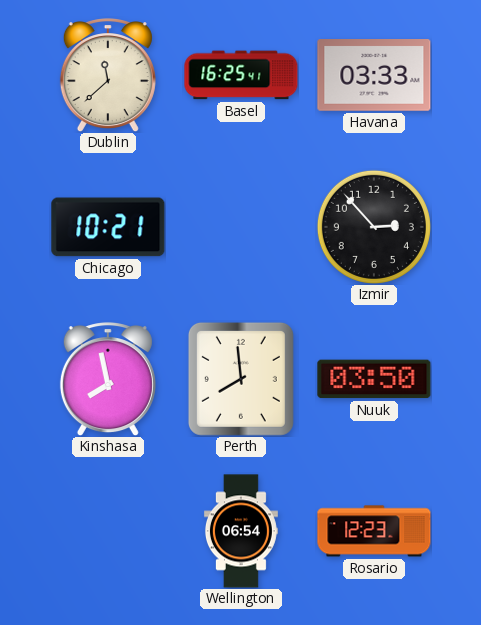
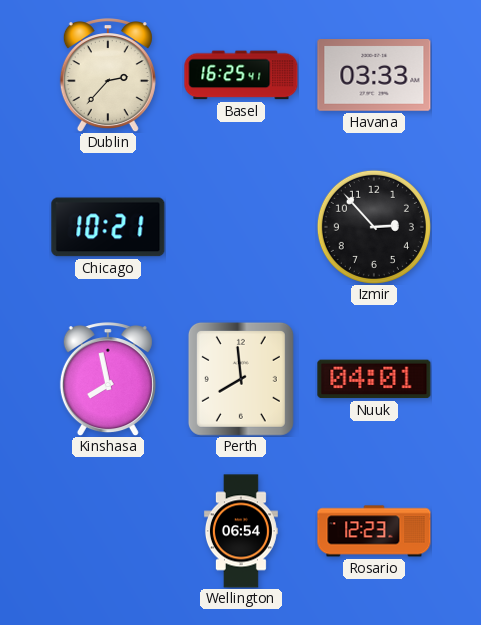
Dublin: 11:38 -> 2:37 (108, 75)
Nuuk: 03:50 -> 04:01 (374, 379)
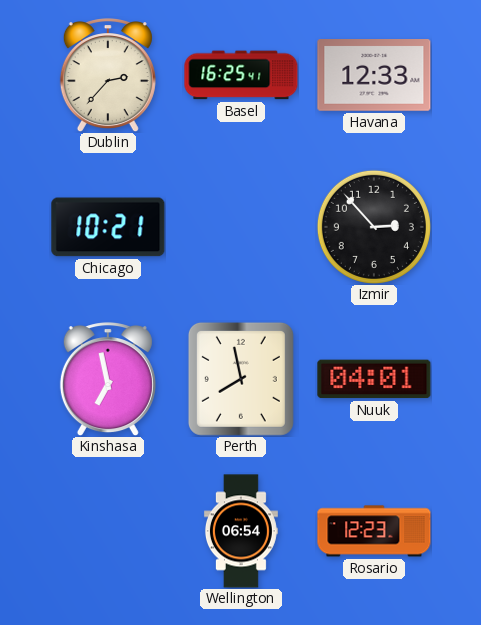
Havana: 03:33 -> 12:33 (374, 76)
Kinshasa: 7:58 -> 6:58 (108, 379)
Perth: 7:59 -> 7:58 (241, 379)
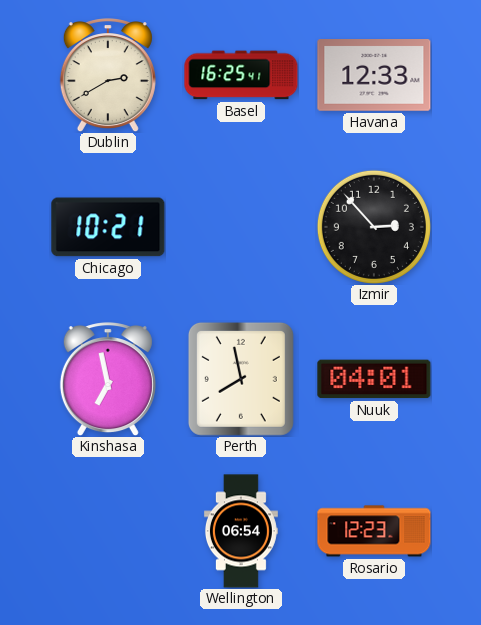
Dublin: 2:37 -> 2:40 (108, 75)
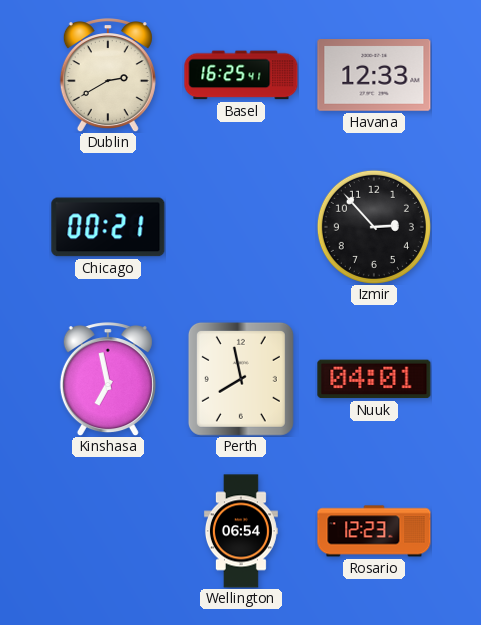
Chicago: 10:21 -> 00:21 (108, 227)
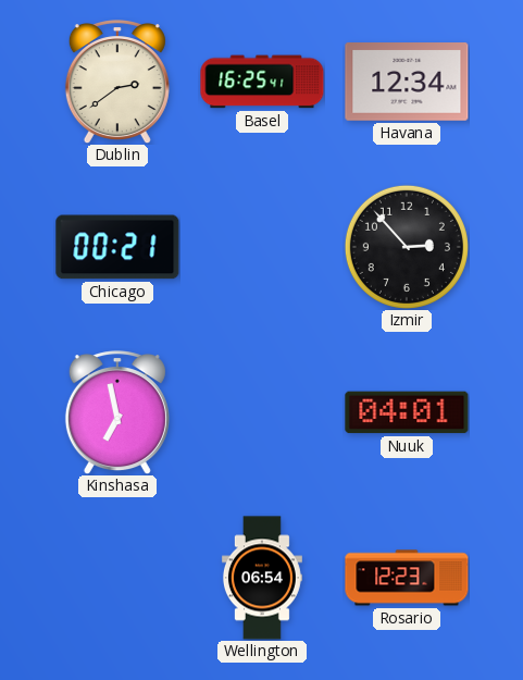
Dublin: 2:40 -> 2:39 (117, 82)
Havana: 12:33 -> 12:34 (407, 83)
Perth: 7:58 -> none (241, 379)
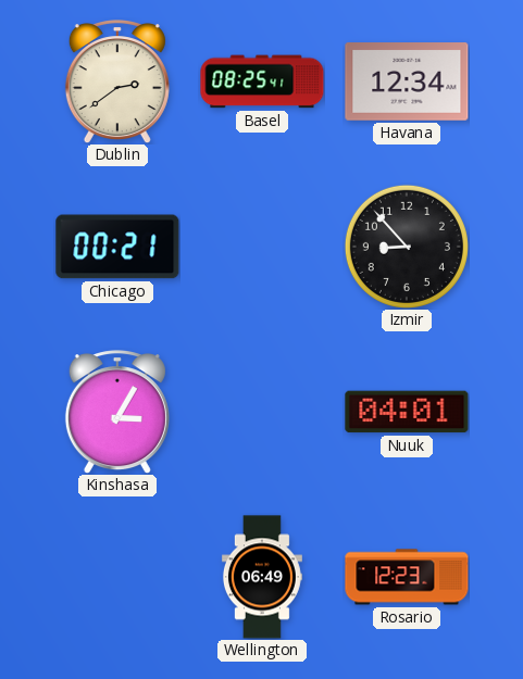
Basel: 16:25 -> 08:25 (262, 81)
Izmir: 2:53 -> 8:53 (407, 247)
Kinshasa: 6:58 -> 3:05 (117, 412)
Wellington: 06:54 -> 06:49 (262, 577)
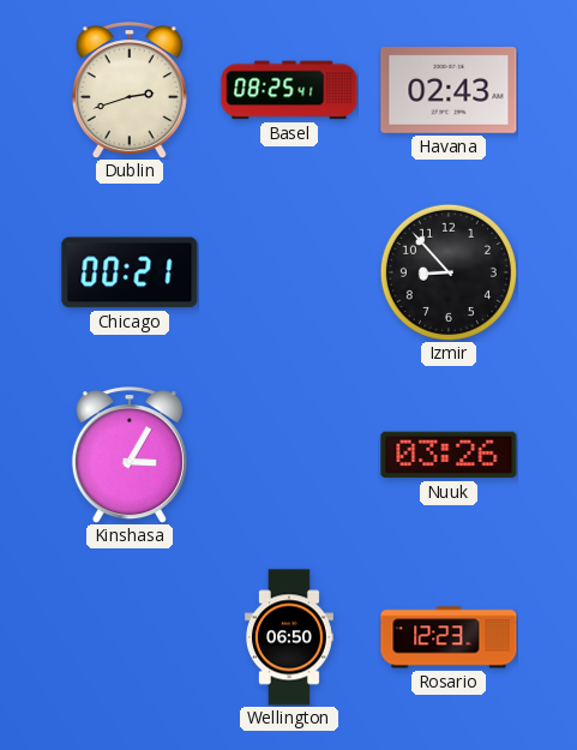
Dublin: 2:39 -> 2:42 (130, 90)
Havana: 12:34 -> 02:43 (449, 91)
Nuuk: 04:01 -> 03:26 (449, 455)
Wellington: 06:49 -> 06:50 (289, 637)
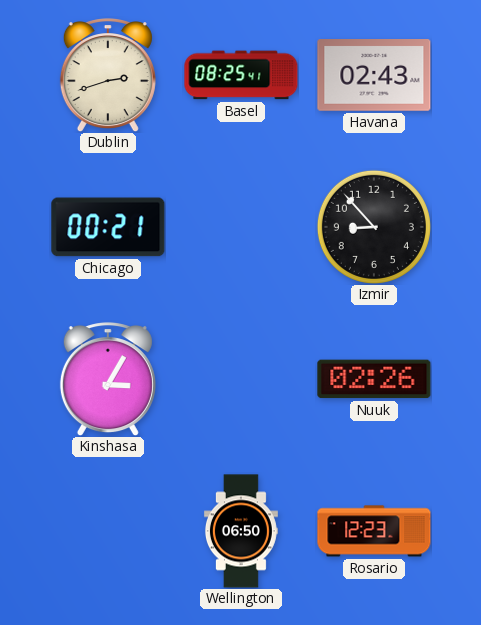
Nuuk: 03:26 -> 02:26 (374, 379)
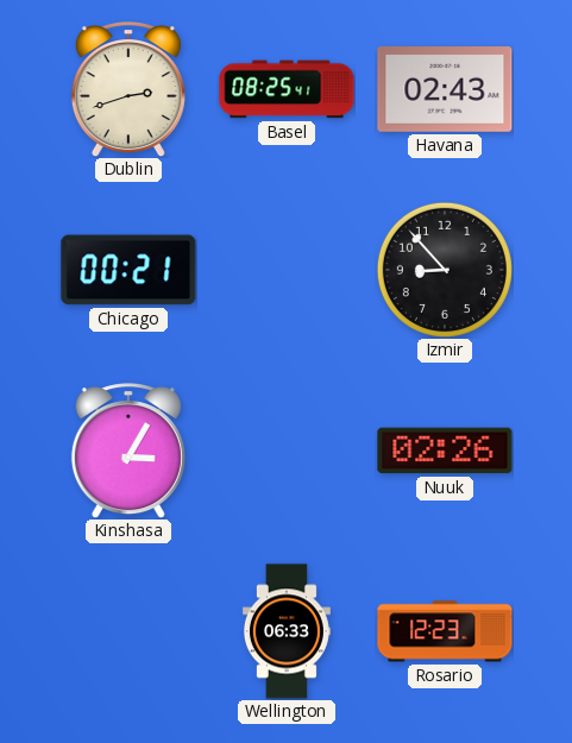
Wellington: 06:50 -> 06:33 (287, 631)
